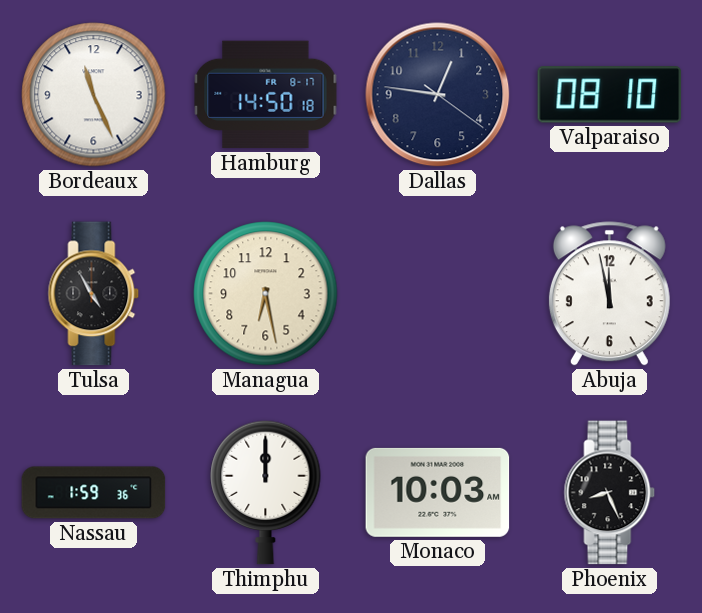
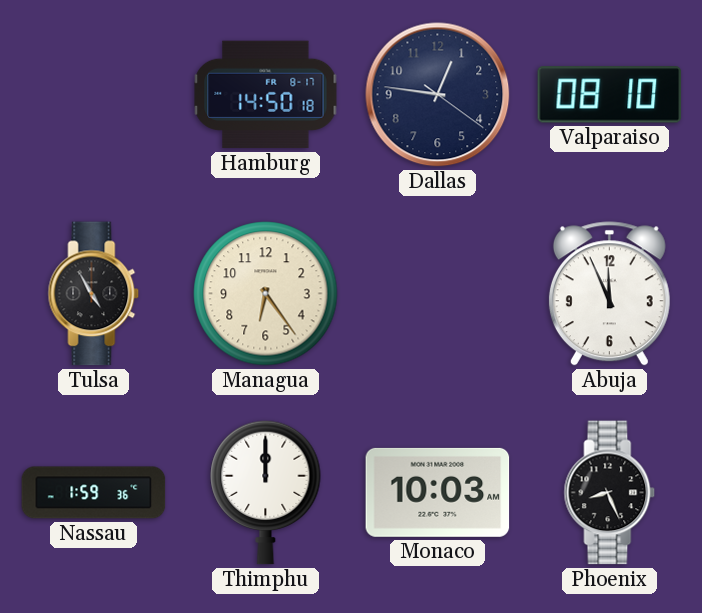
Bordeaux: 11:26 -> none (94, 95)
Managua: 6:28 -> 6:24 (266, 294)
Abuja: 11:58 -> 11:56 (609, 294)
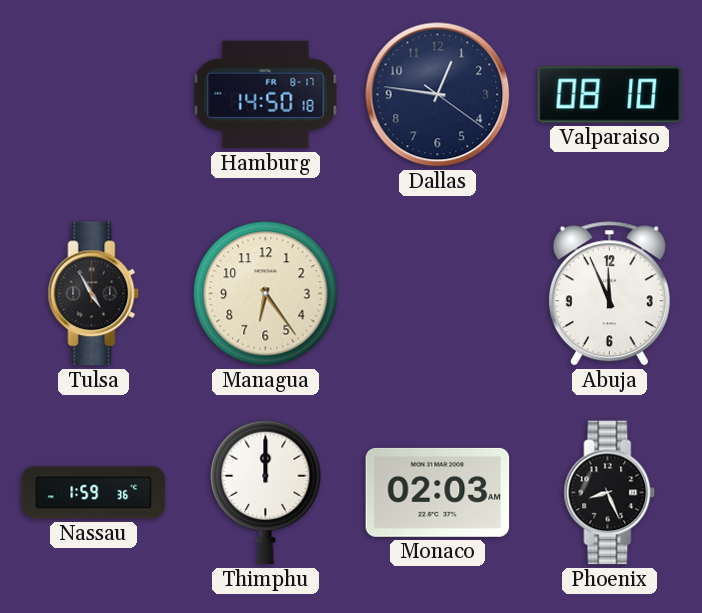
Monaco: 10:03 -> 02:03 (438, 492)
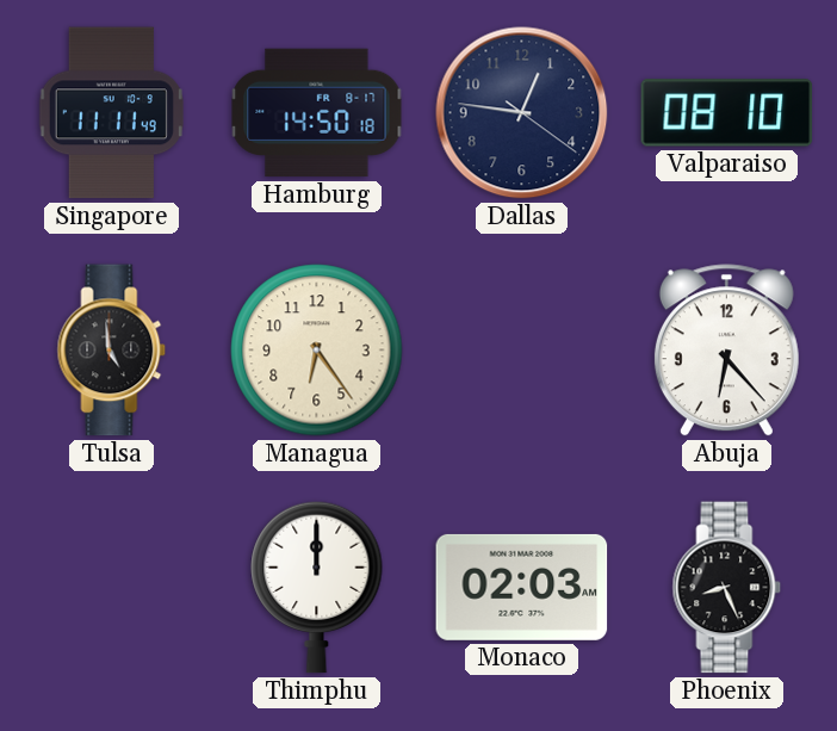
Singapore: none -> 11:11 (111, 113)
Tulsa: 4:55 -> 4:59 (112, 351)
Abuja: 11:56 -> 6:23 (726, 351)
Nassau: 1:59 -> none (94, 493)
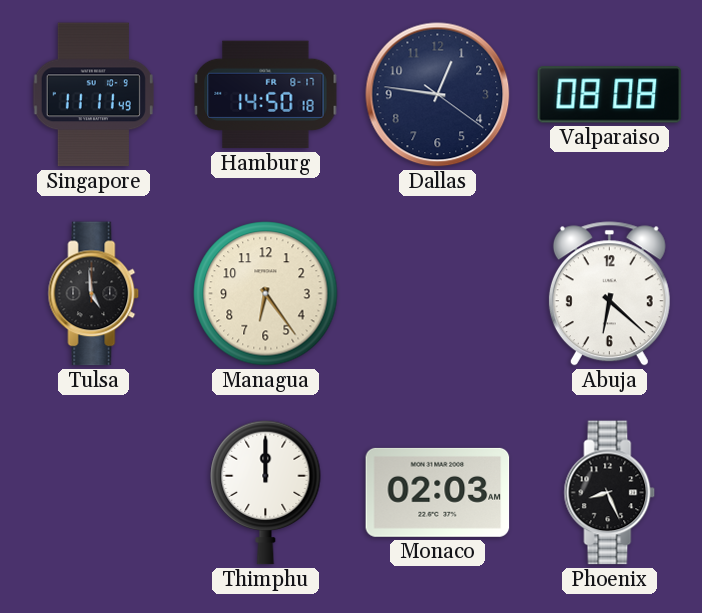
Valparaiso: 08:10 -> 08:08 (610, 95)
Abuja: 6:23 -> 6:22 (609, 294)
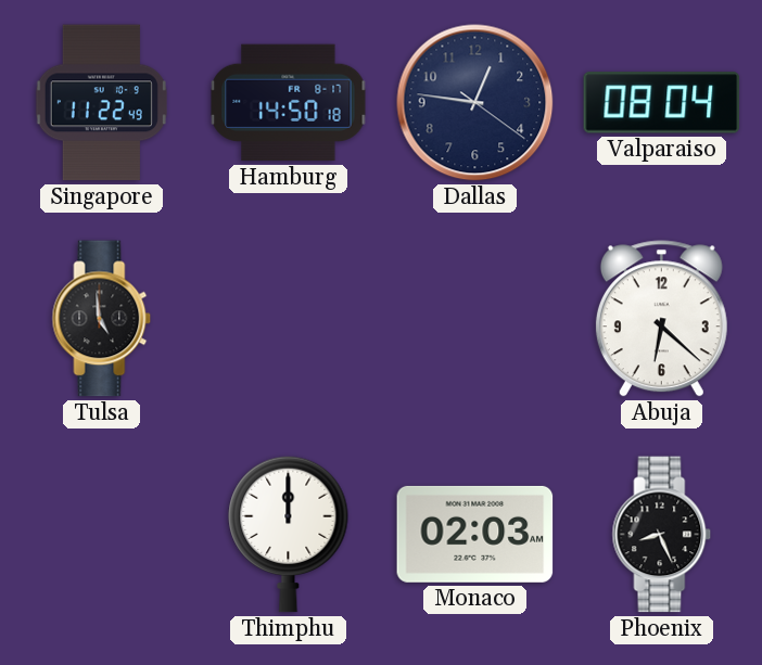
Singapore: 11:11 -> 11:22 (101, 103)
Valparaiso: 08:08 -> 08:04 (662, 103)
Managua: 6:24 -> none (266, 294)
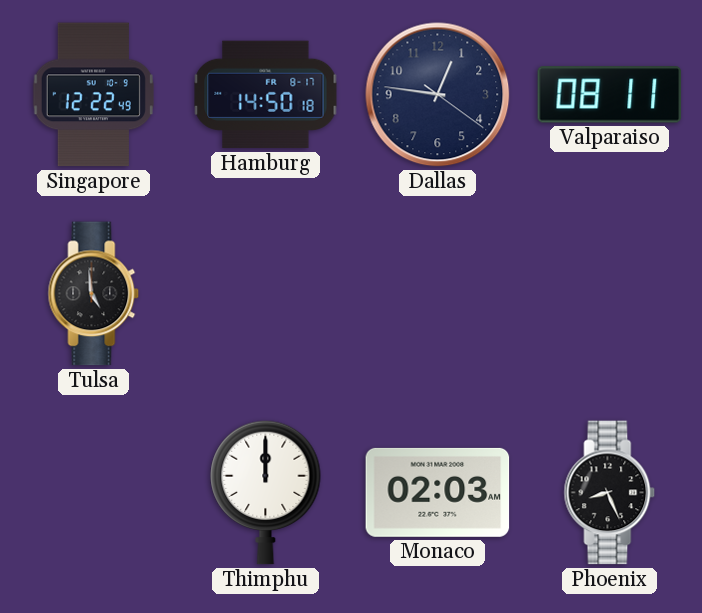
Singapore: 11:22 -> 12:22 (93, 95)
Valparaiso: 08:04 -> 08:11 (610, 95)
Abuja: 6:22 -> none (661, 319)
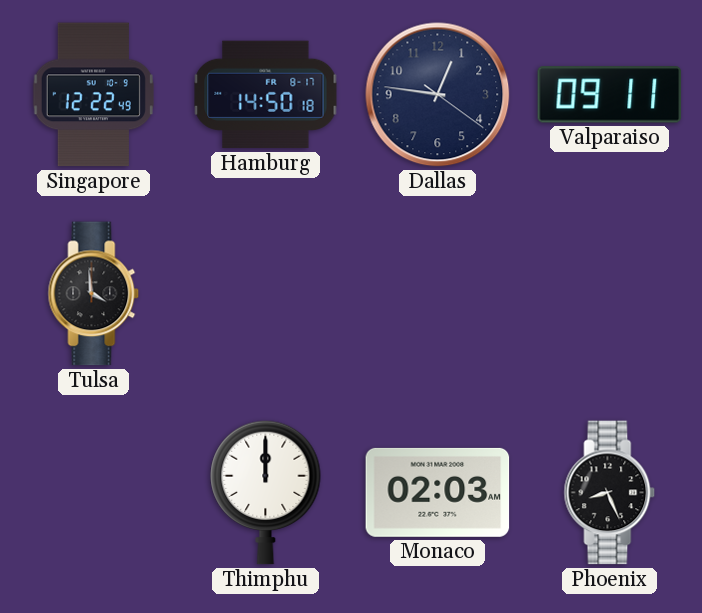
Valparaiso: 08:11 -> 09:11 (610, 95)
Tulsa: 4:59 -> 3:59 (94, 294)
